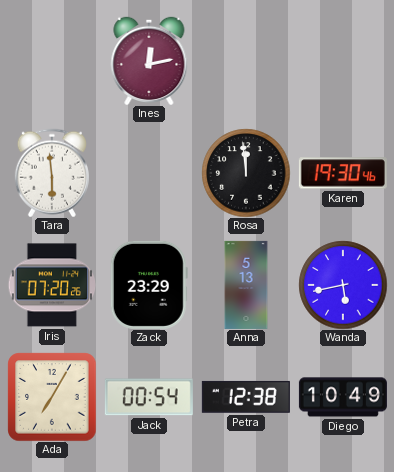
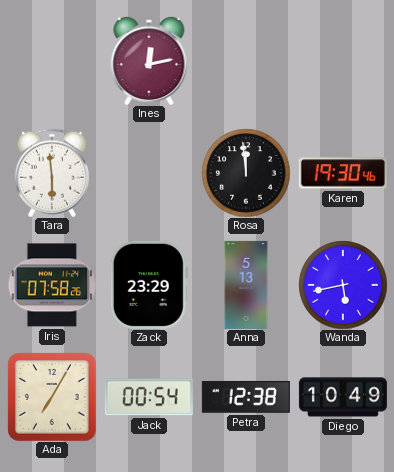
Iris: 07:20 -> 07:58 (51, 285)
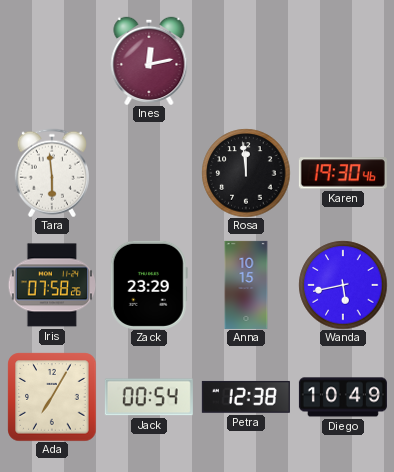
Anna: 5:13 -> 10:15 (246, 285)
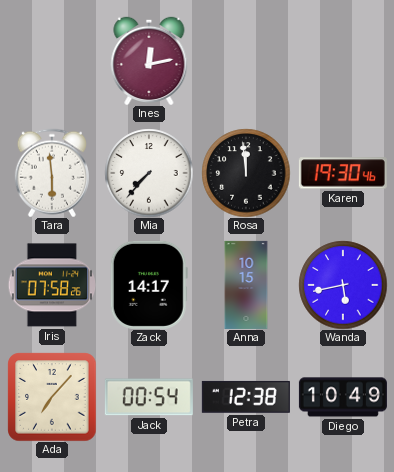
Mia: none -> 7:37 (149, 173)
Zack: 23:29 -> 14:17 (149, 285)
Ada: 7:05 -> 7:07 (52, 397)
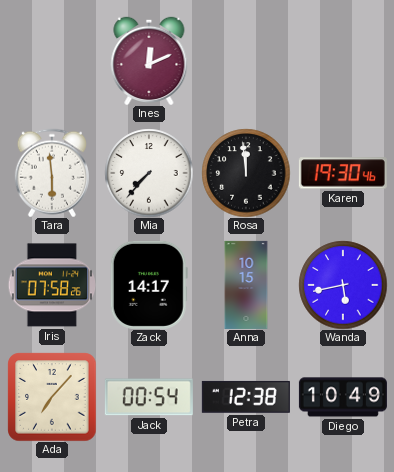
Ines: 12:13 -> 12:11 (149, 60)
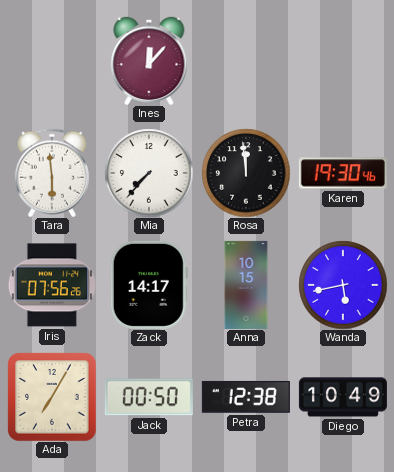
Ines: 12:11 -> 12:07 (149, 60)
Iris: 07:58 -> 07:56 (51, 285)
Ada: 7:07 -> 7:05 (52, 397)
Jack: 00:54 -> 00:50 (149, 397)
